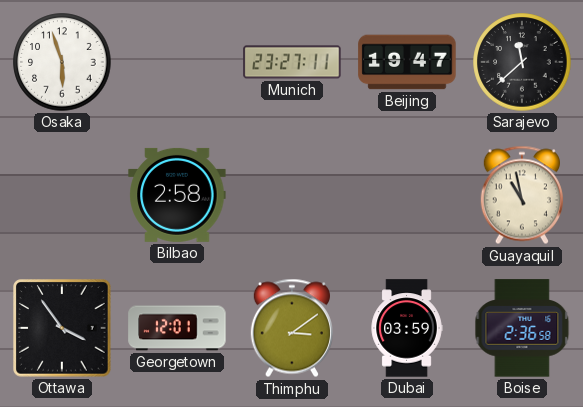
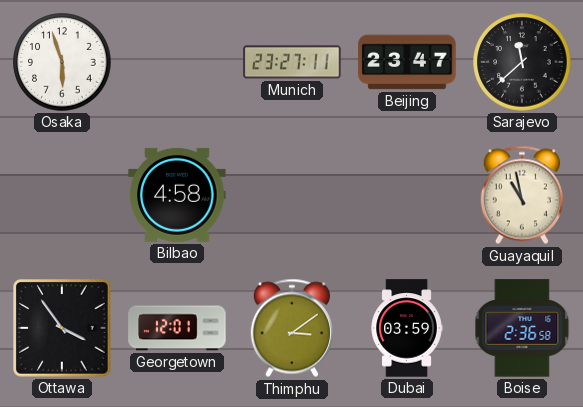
Beijing: 19:47 -> 23:47 (407, 62)
Bilbao: 2:58 -> 4:58 (177, 195)
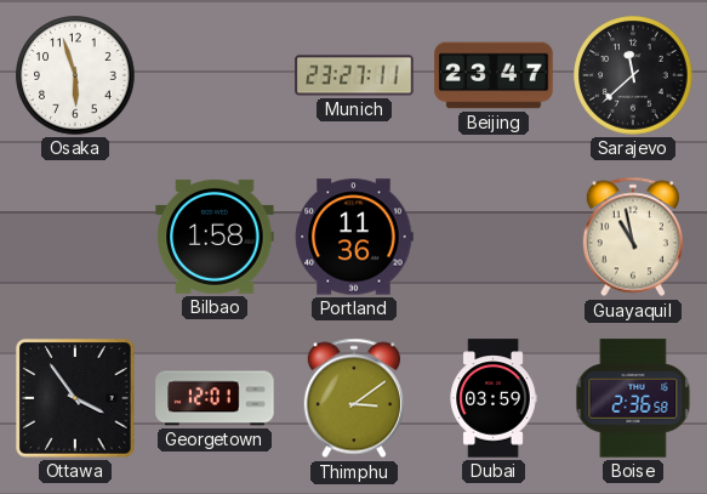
Bilbao: 4:58 -> 1:58 (215, 237)
Portland: none -> 11:36 (354, 237)
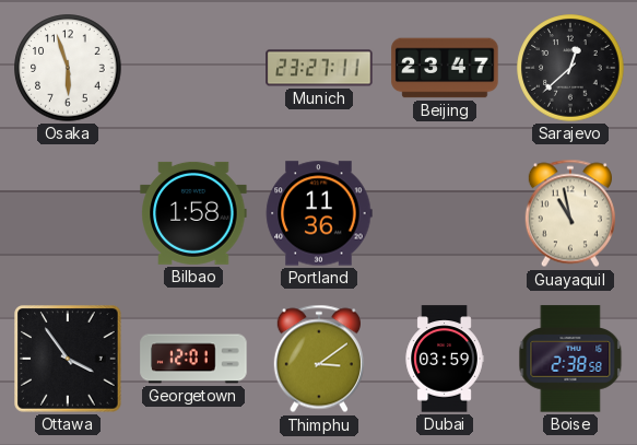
Sarajevo: 11:38 -> 12:38 (570, 68)
Boise: 2:36 -> 2:38 (570, 359)
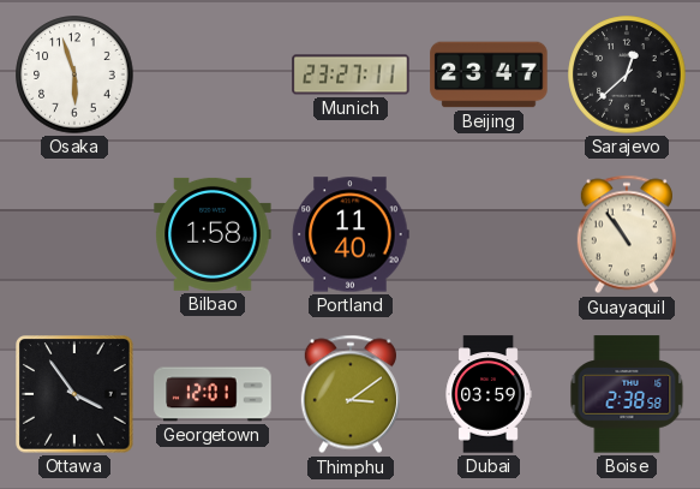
Portland: 11:36 -> 11:40 (351, 234)
Guayaquil: 10:58 -> 10:54 (627, 234)
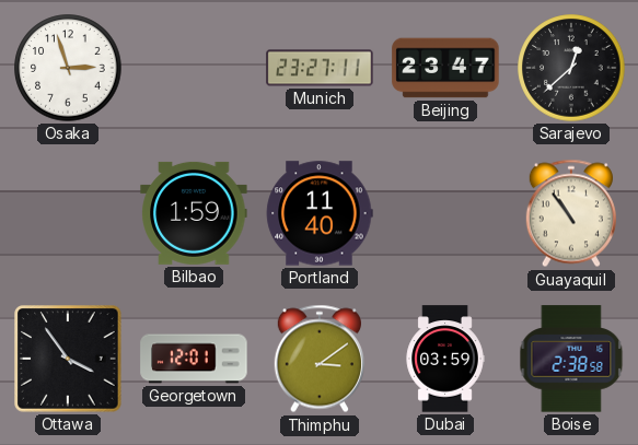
Osaka: 5:57 -> 2:57 (68, 68)
Bilbao: 1:58 -> 1:59 (194, 213)
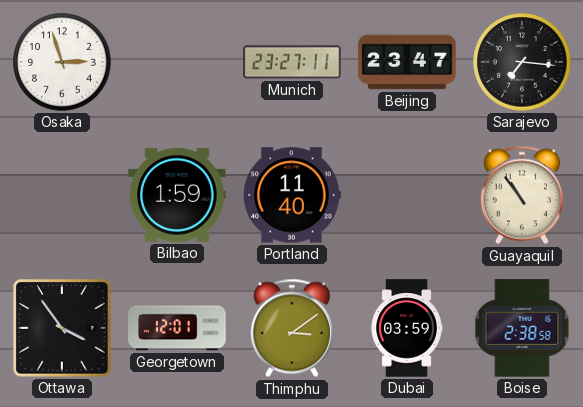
Sarajevo: 12:38 -> 7:16 (522, 62)
